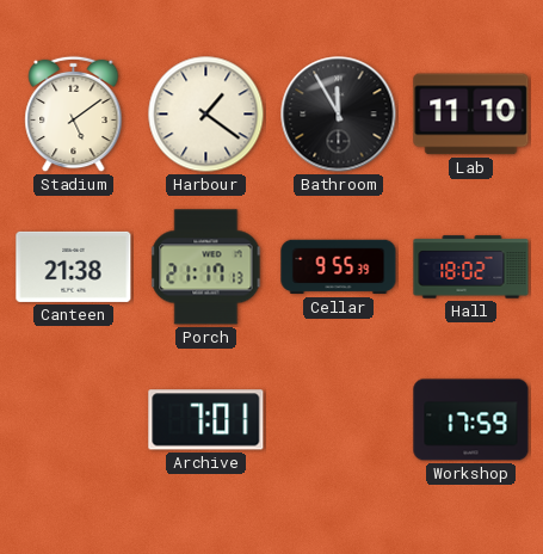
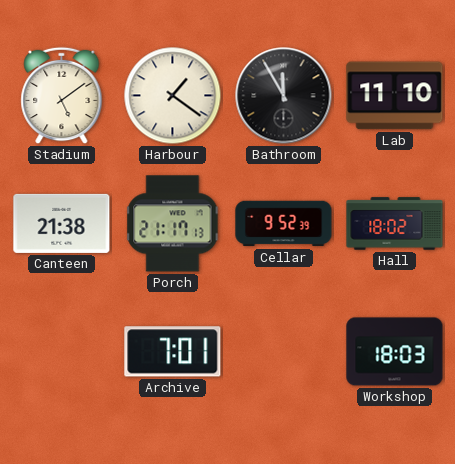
Cellar: 9:55 -> 9:52 (284, 224)
Workshop: 17:59 -> 18:03 (395, 352)
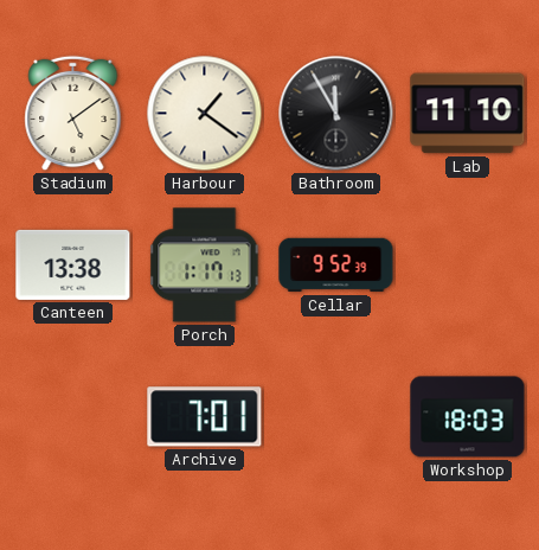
Canteen: 21:38 -> 13:38 (73, 264)
Porch: 21:17 -> 1:17 (205, 266)
Hall: 18:02 -> none (395, 224)
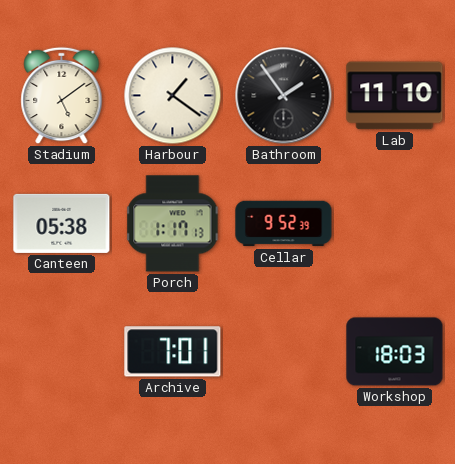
Bathroom: 11:55 -> 1:54 (284, 96)
Canteen: 13:38 -> 05:38 (62, 223)
